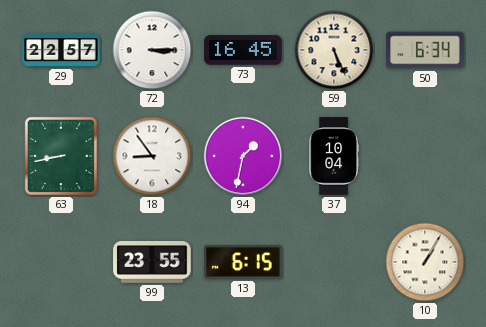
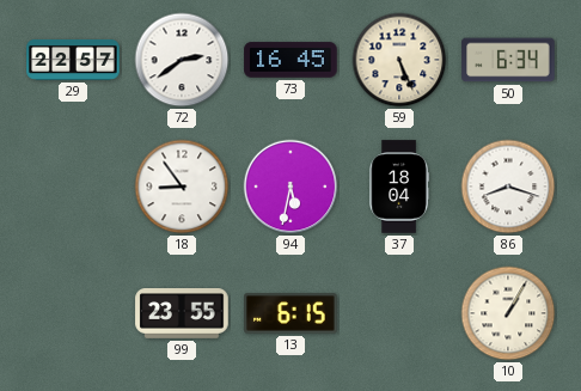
72: 3:15 -> 2:39 (182, 60)
63: 8:43 -> none (61, 156)
94: 1:32 -> 5:32 (290, 187)
37: 10:04 -> 18:04 (399, 187)
86: none -> 8:18 (508, 187)
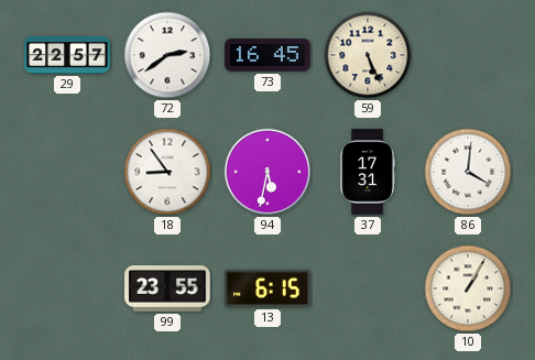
50: 6:34 -> none (508, 60)
37: 18:04 -> 17:31 (368, 172)
86: 8:18 -> 4:01 (468, 172)
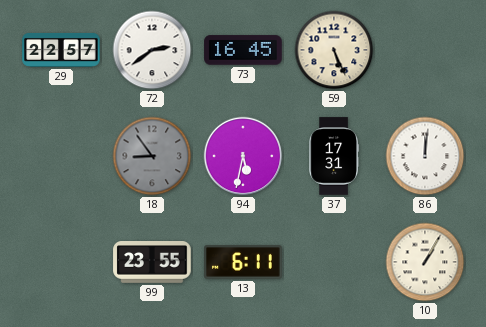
18 dial: white -> grey (152, 156)
86: 4:01 -> 12:01 (425, 156)
13: 6:15 -> 6:11 (243, 262)
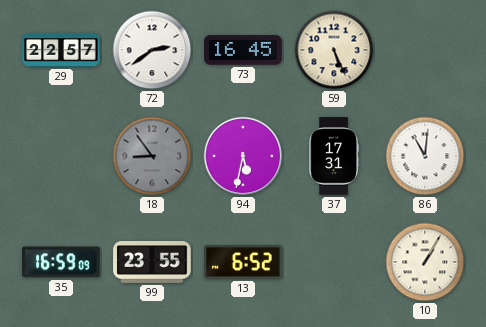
86: 12:01 -> 11:01 (425, 156)
35: none -> 16:59 (61, 262)
13: 6:11 -> 6:52 (243, 262)
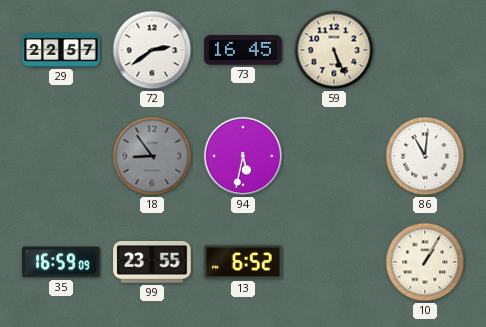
37: 17:31 -> none (334, 156)
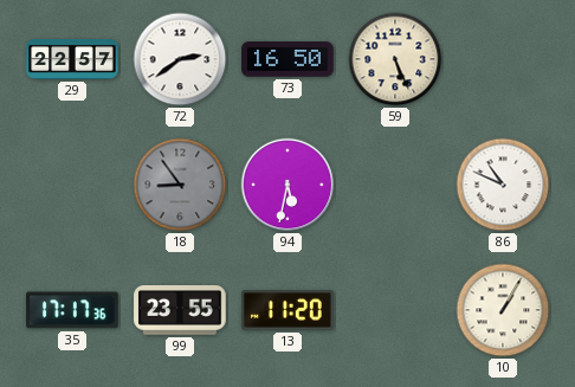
73: 16:45 -> 16:50 (287, 59)
86: 11:01 -> 10:49 (503, 185)
35: 16:59 -> 17:17 (72, 310)
13: 6:52 -> 11:20 (287, 310)
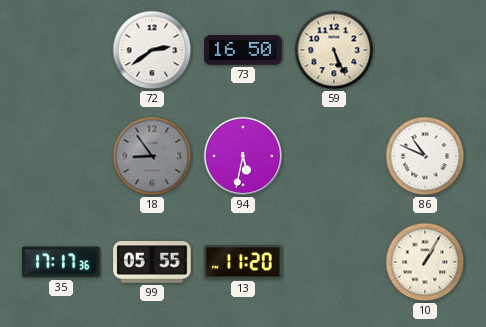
29: 22:57 -> none (72, 59)
99: 23:55 -> 05:55 (152, 263)
